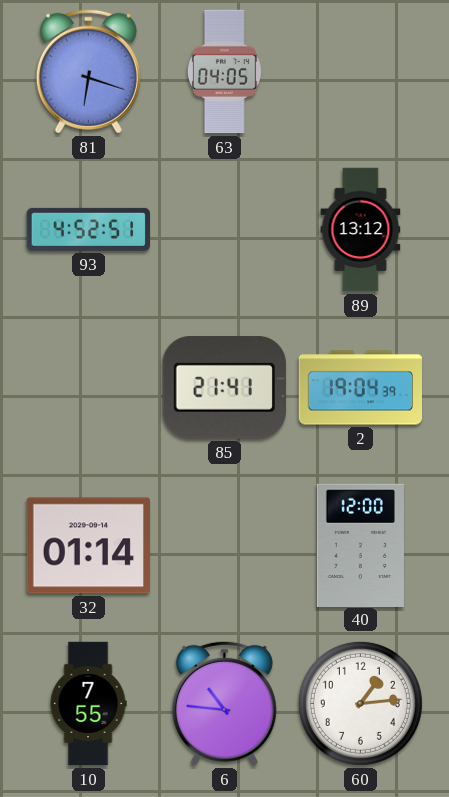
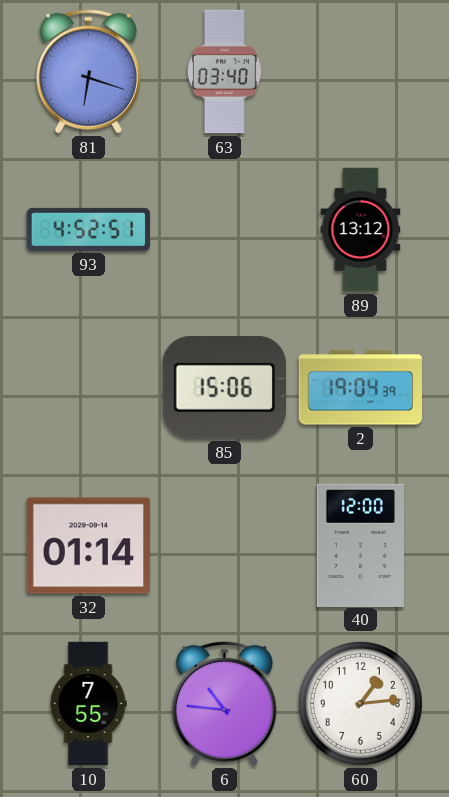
63: 04:05 -> 03:40 (224, 72)
85: 21:41 -> 15:06 (224, 387)
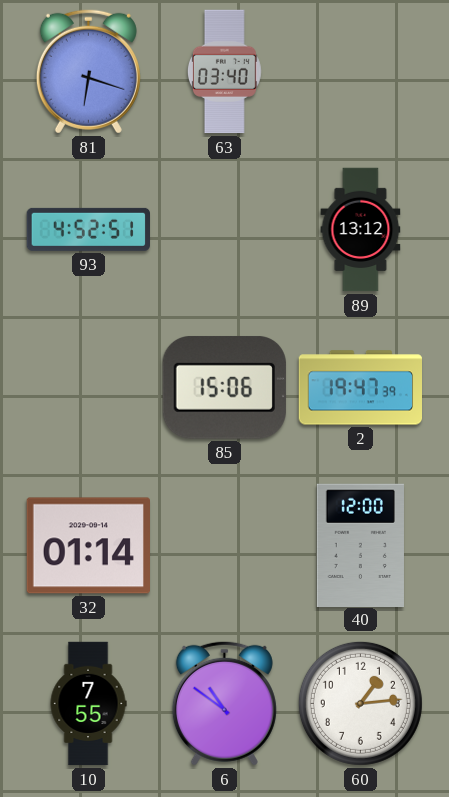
2: 19:04 -> 19:47 (361, 388)
6: 10:46 -> 10:51 (224, 703)
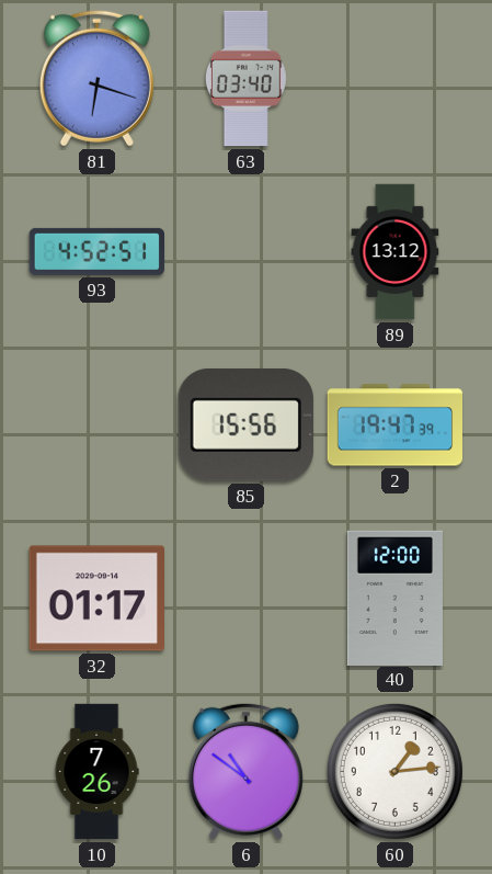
85: 15:06 -> 15:56 (245, 424)
32: 01:14 -> 01:17 (96, 599)
10: 7:55 -> 7:26 (96, 772)
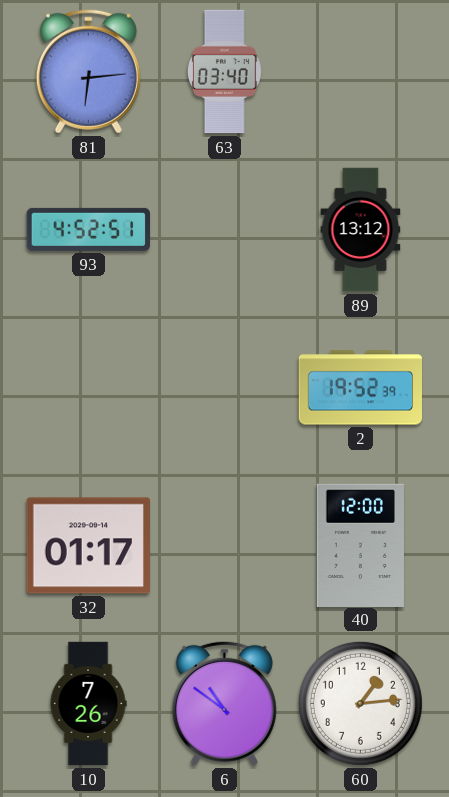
81: 6:18 -> 6:14 (88, 71)
85: 15:56 -> none (245, 424)
2: 19:47 -> 19:52 (361, 388)
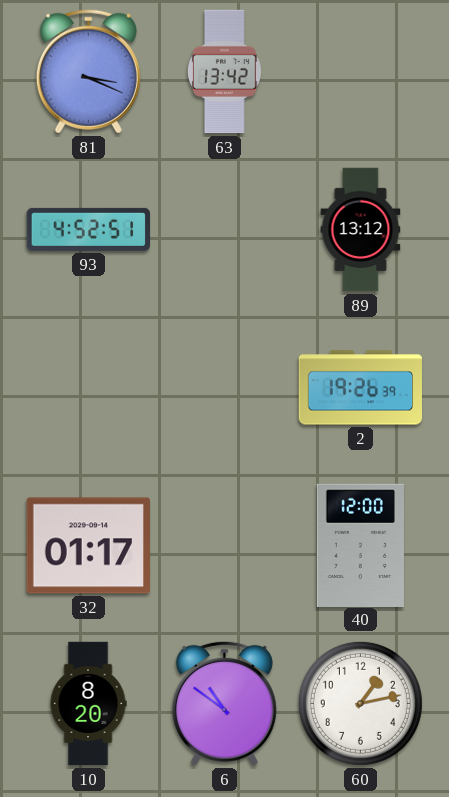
81: 6:14 -> 3:19 (88, 71)
63: 03:40 -> 13:42 (224, 72)
2: 19:52 -> 19:26 (361, 388)
10: 7:26 -> 8:20 (88, 704)
60: 1:14 -> 1:13 (360, 703)
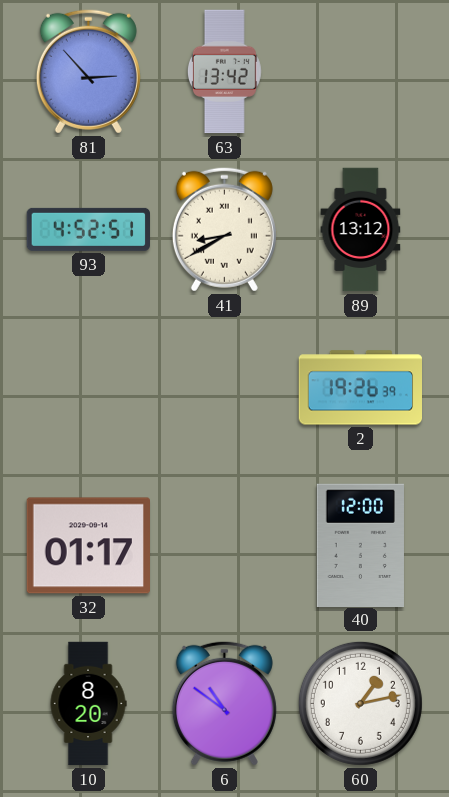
81: 3:19 -> 2:53 (88, 71)
41: none -> 8:40 (224, 229)
